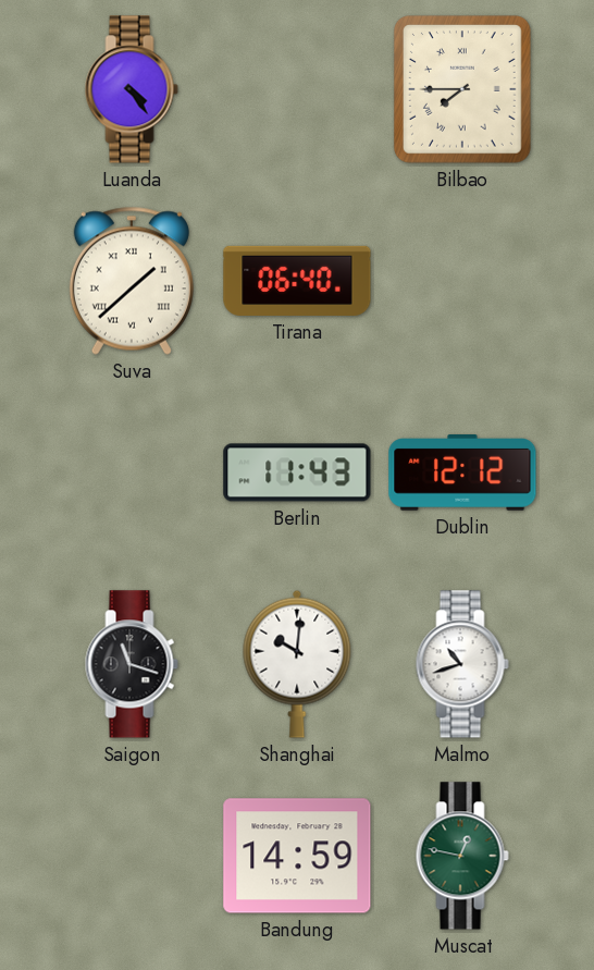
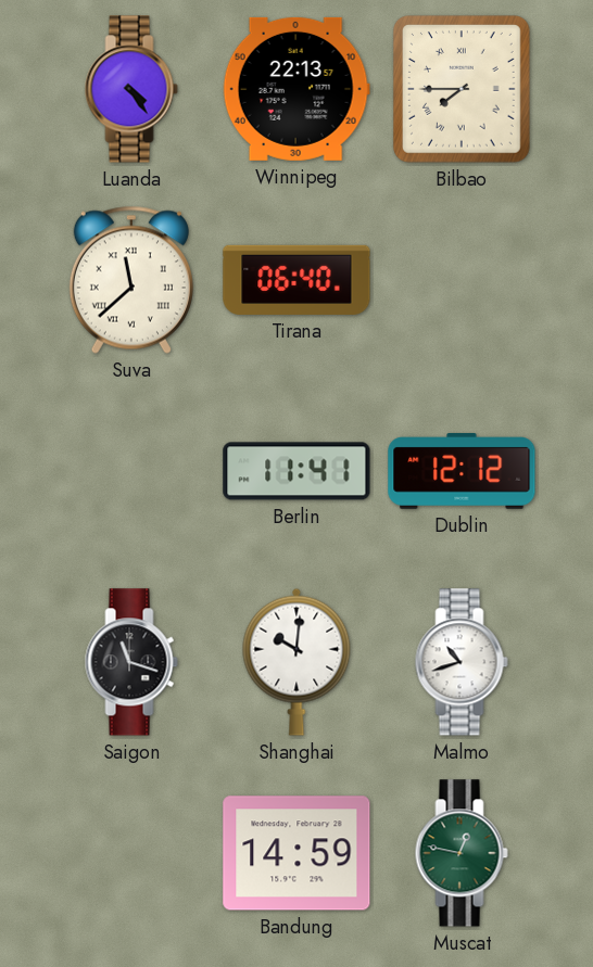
Winnipeg: none -> 22:13 (296, 89)
Suva: 1:38 -> 11:38 (131, 280)
Berlin: 11:43 -> 11:41 (296, 471)
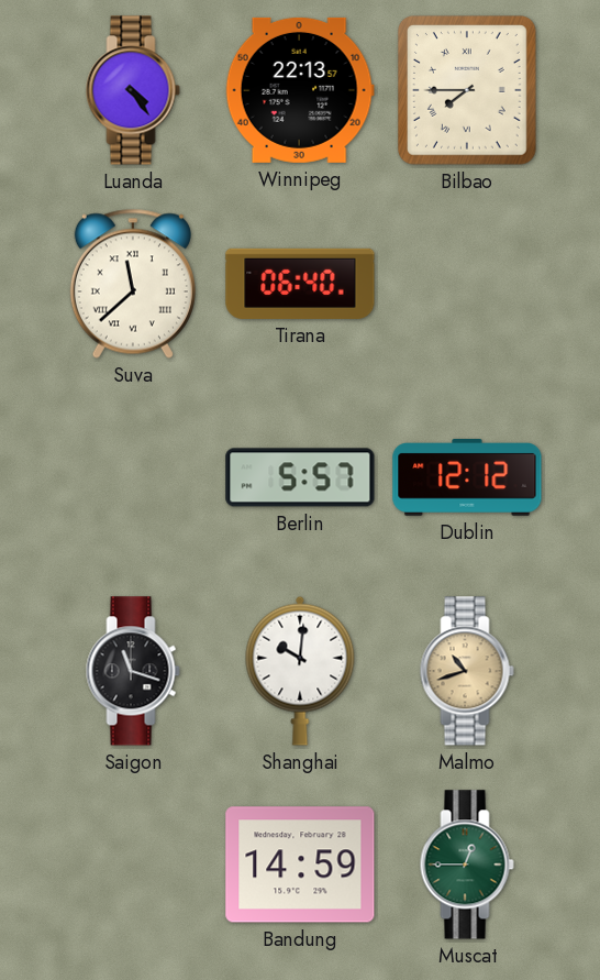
Berlin: 11:41 -> 5:57 (300, 477)
Malmo dial: white -> champagne (467, 671)
Muscat: 12:47 -> 12:45 (467, 865)
